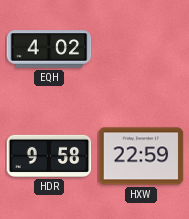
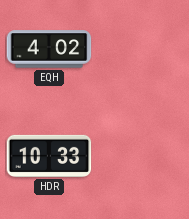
HDR: 9:58 -> 10:33 (49, 156)
HXW: 22:59 -> none (141, 156)
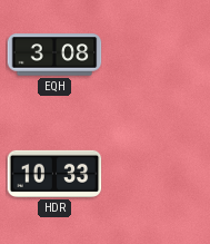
EQH: 4:02 -> 3:08 (54, 55)
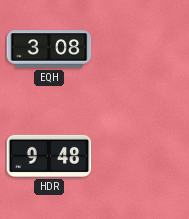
HDR: 10:33 -> 9:48 (49, 156)
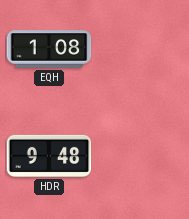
EQH: 3:08 -> 1:08 (49, 49)
